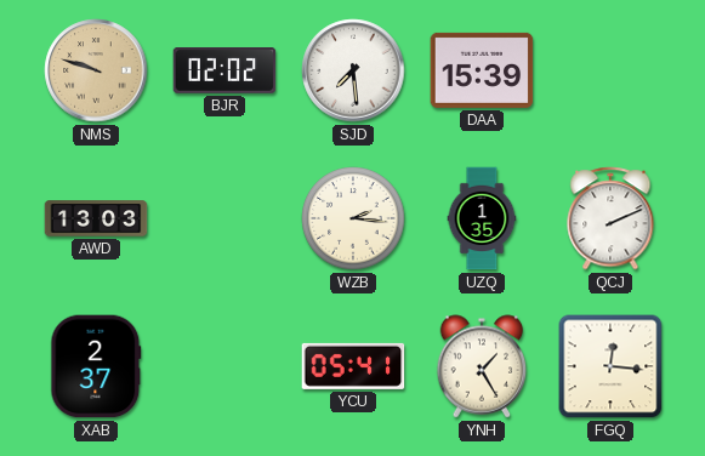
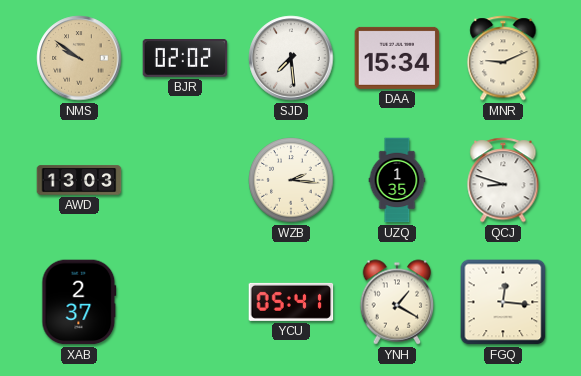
NMS: 9:48 -> 9:51 (79, 58)
DAA: 15:39 -> 15:34 (397, 58)
MNR: none -> 9:11 (503, 58)
QCJ: 2:11 -> 8:48 (503, 180)
YNH: 1:25 -> 1:20 (397, 302)
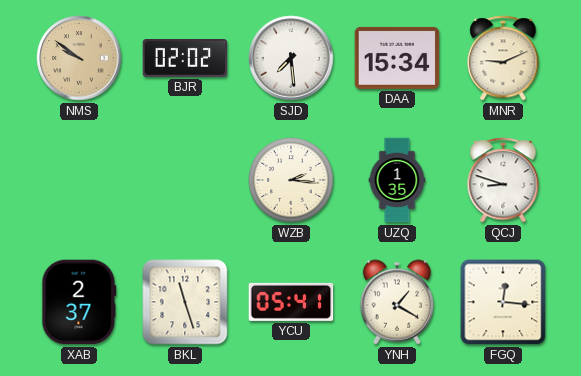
AWD: 13:03 -> none (79, 180)
BKL: none -> 11:27 (185, 302)
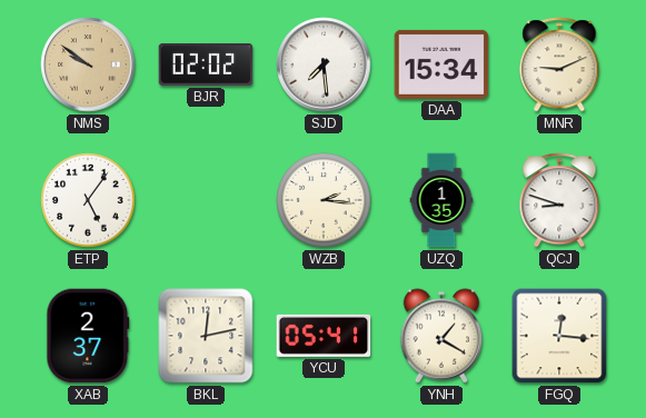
ETP: none -> 5:06 (88, 200)
BKL: 11:27 -> 12:13 (206, 336)
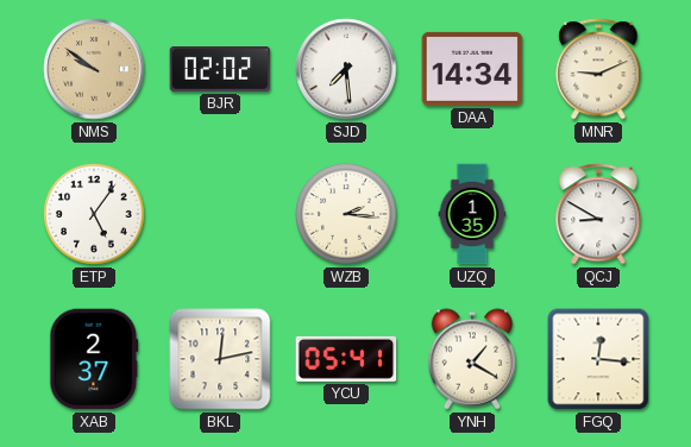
DAA: 15:34 -> 14:34 (472, 69)
QCJ: 8:48 -> 8:50 (598, 214)
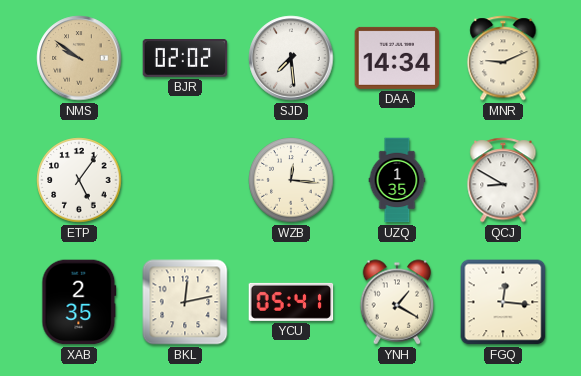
WZB: 2:16 -> 12:16 (291, 180)
XAB: 2:37 -> 2:35 (79, 302)
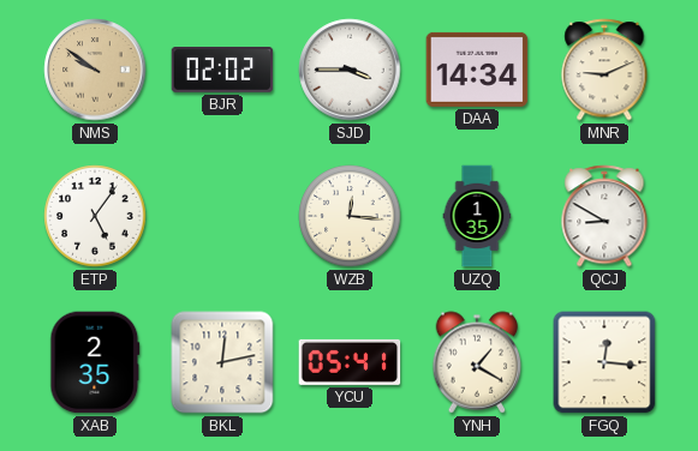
SJD: 7:29 -> 3:45 (350, 70)
